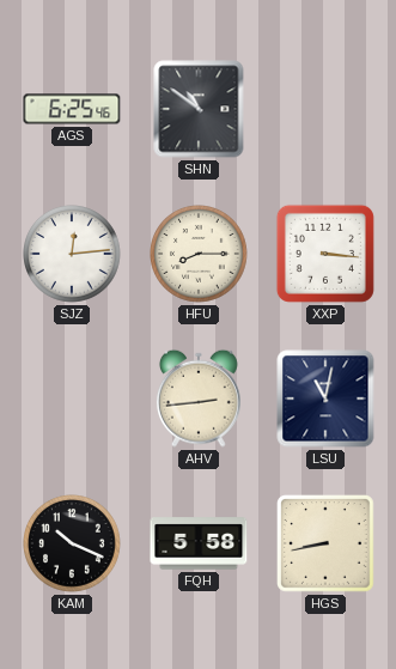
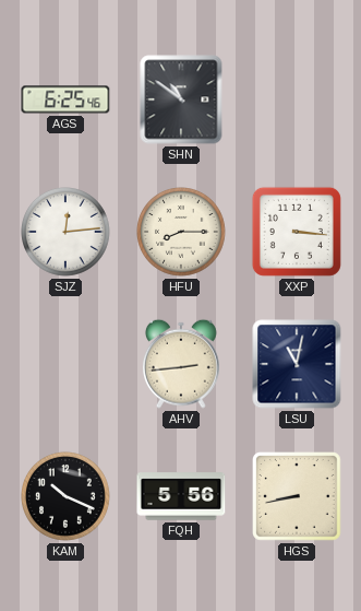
FQH: 5:58 -> 5:56 (181, 496)
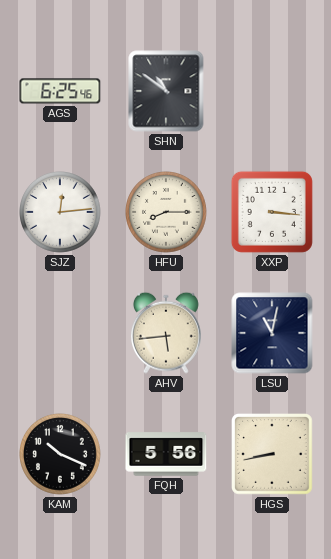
AHV: 2:44 -> 5:44 (166, 333)
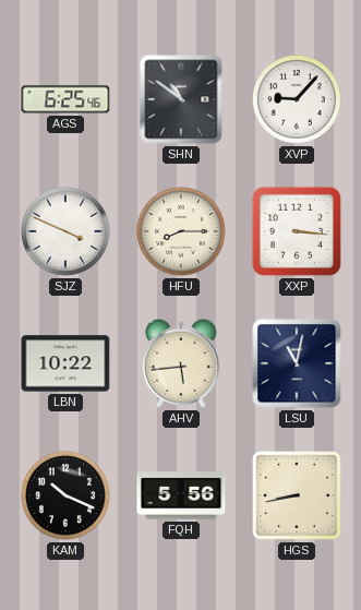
XVP: none -> 9:07 (298, 100)
SJZ: 12:14 -> 3:49 (67, 232)
LBN: none -> 10:22 (65, 363)
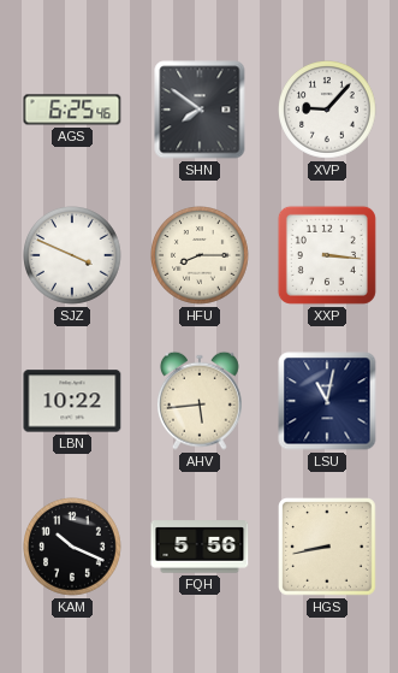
SHN: 10:51 -> 7:51 (200, 110)
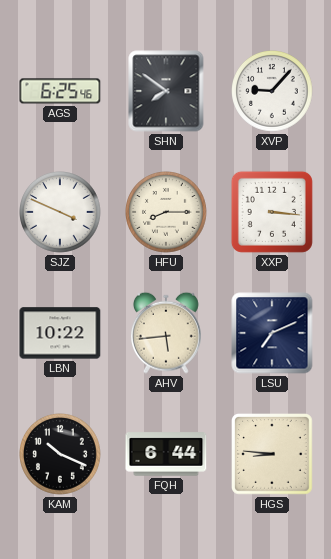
LSU: 11:02 -> 7:11 (272, 333)
FQH: 5:56 -> 6:44 (166, 454)
HGS: 8:43 -> 8:46 (273, 455)
